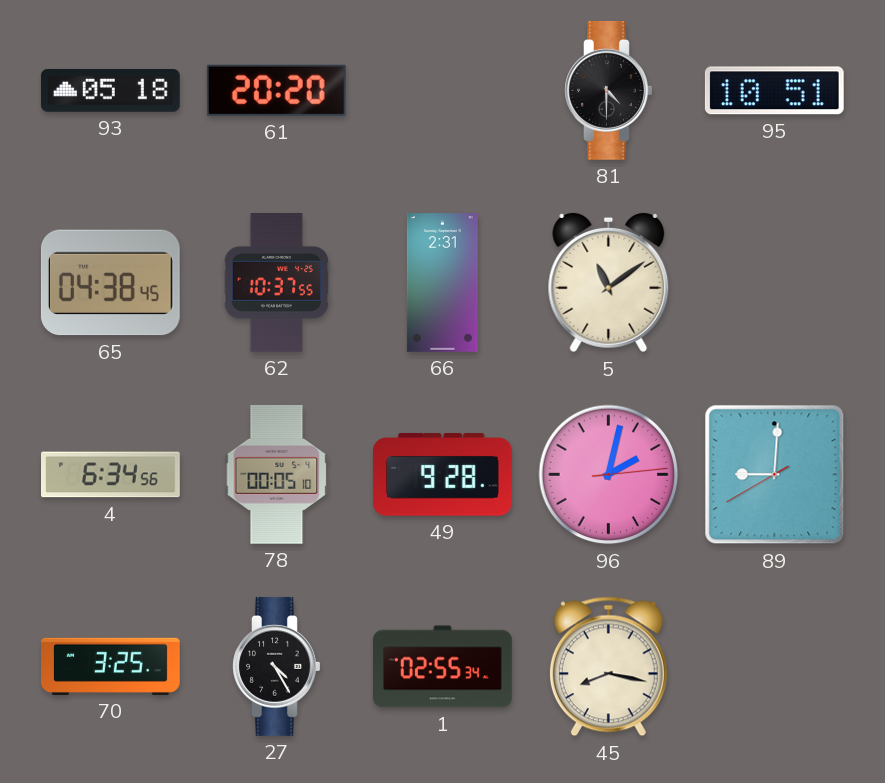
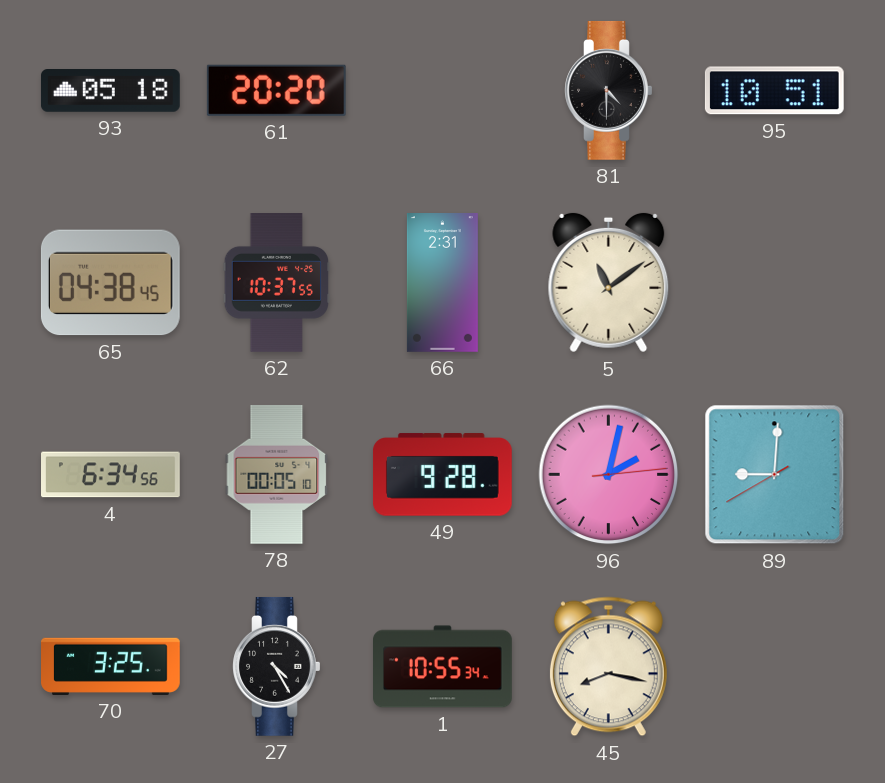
1: 02:55 -> 10:55 (443, 667)
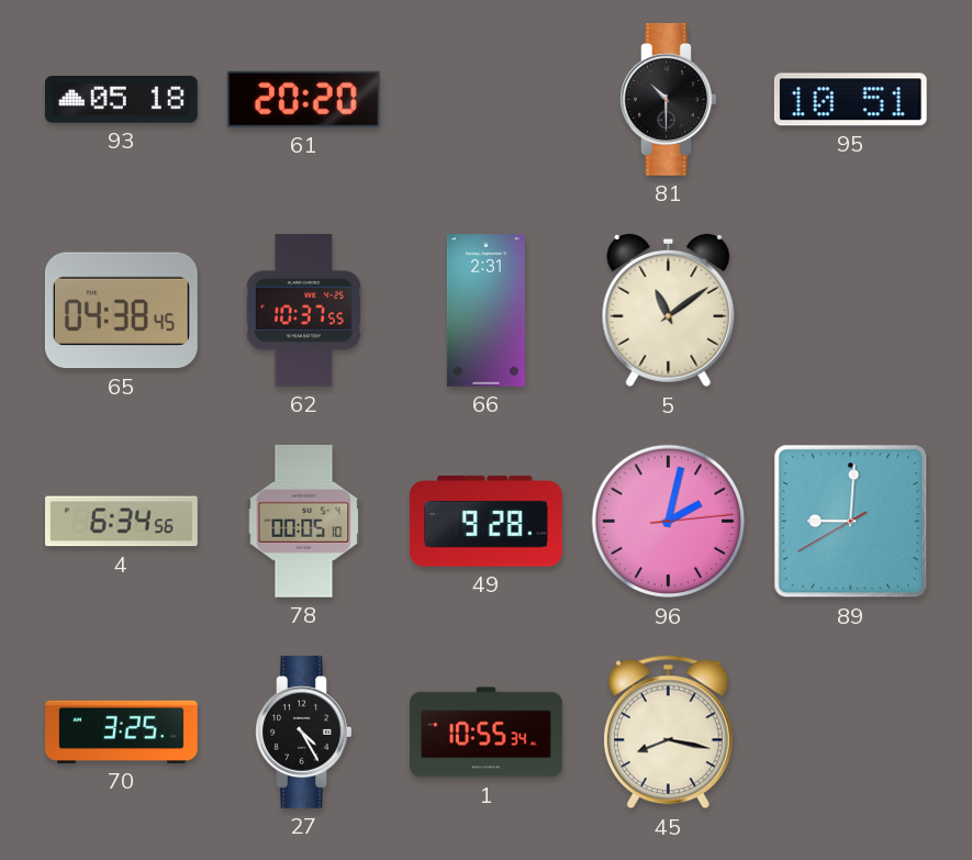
81: 4:30 -> 10:30 (669, 99)
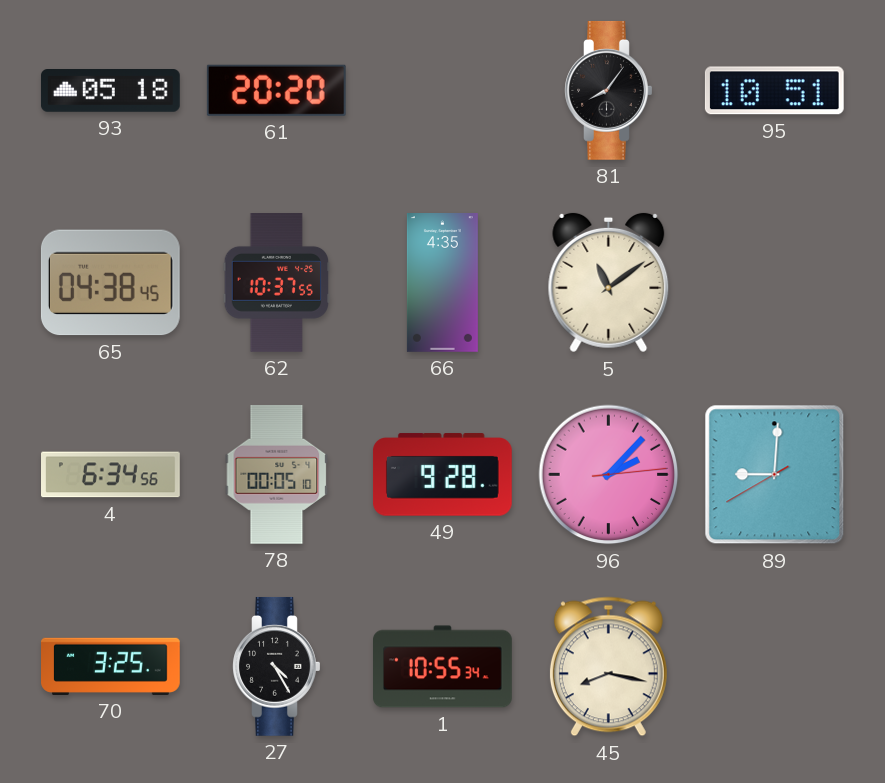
81: 10:30 -> 8:06 (609, 90)
66: 2:31 -> 4:35 (442, 283)
96: 2:02 -> 2:07 (609, 475)
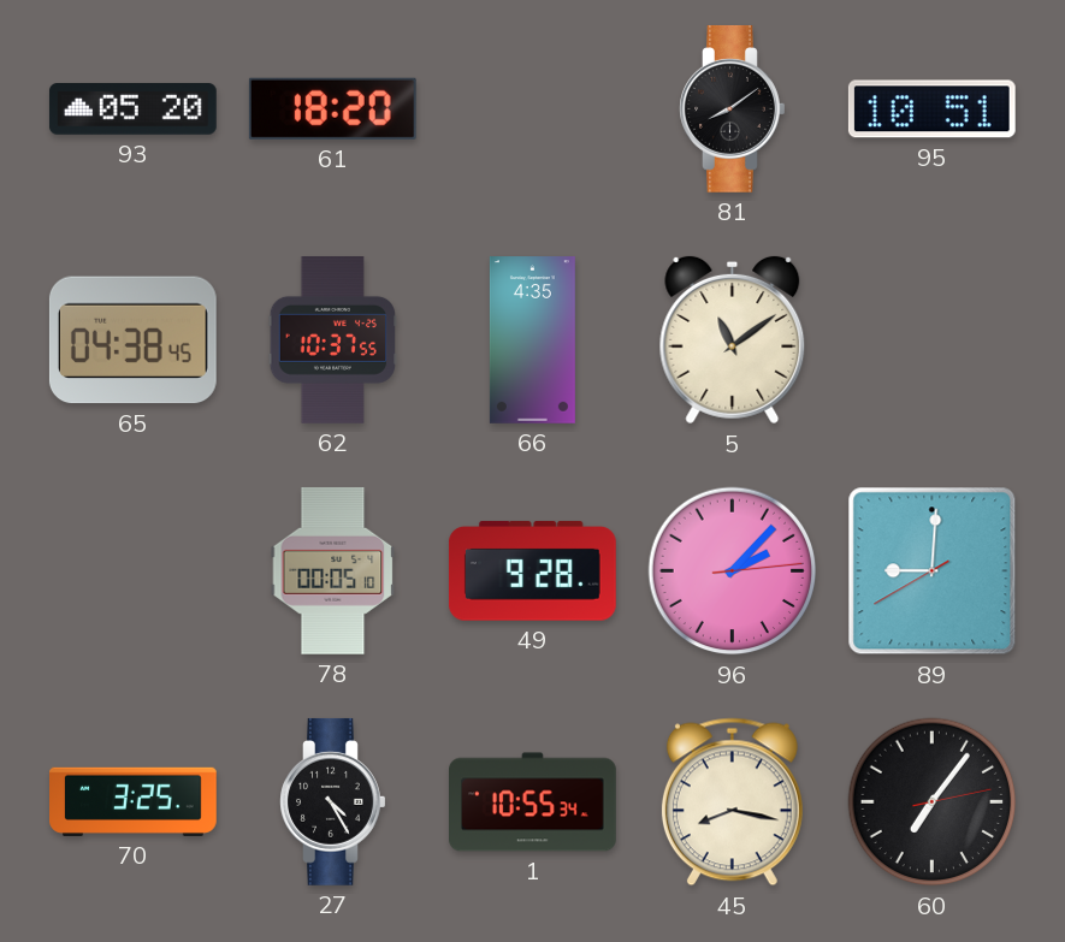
93: 05:18 -> 05:20 (134, 109)
61: 20:20 -> 18:20 (332, 108)
81: 8:06 -> 8:09 (733, 108)
4: 6:34 -> none (111, 475)
60: none -> 7:06 (933, 802)
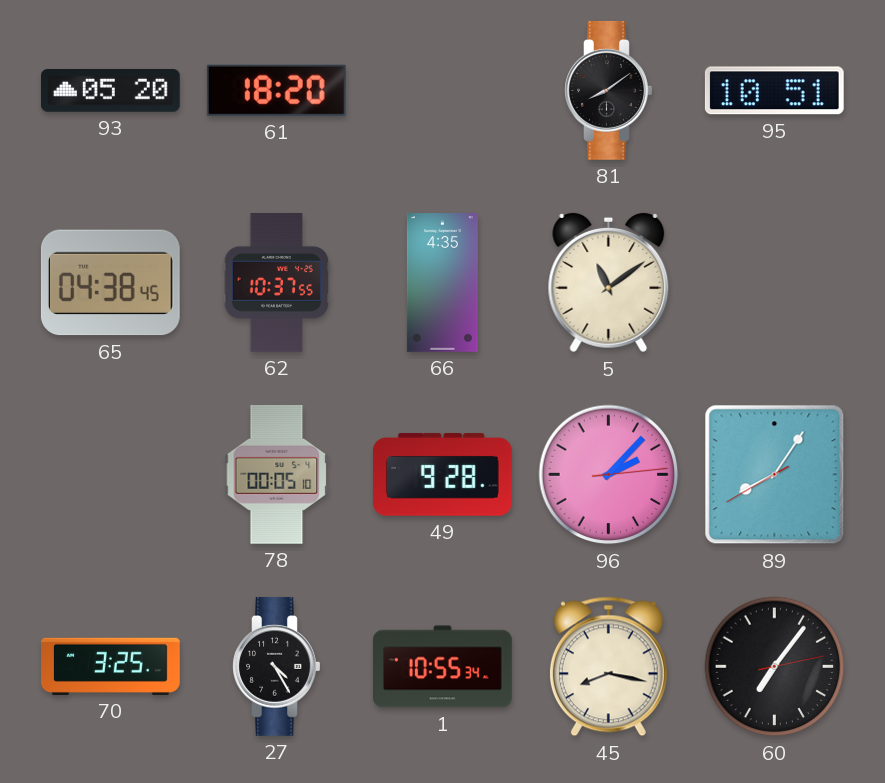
89: 9:00 -> 8:05 (775, 475)
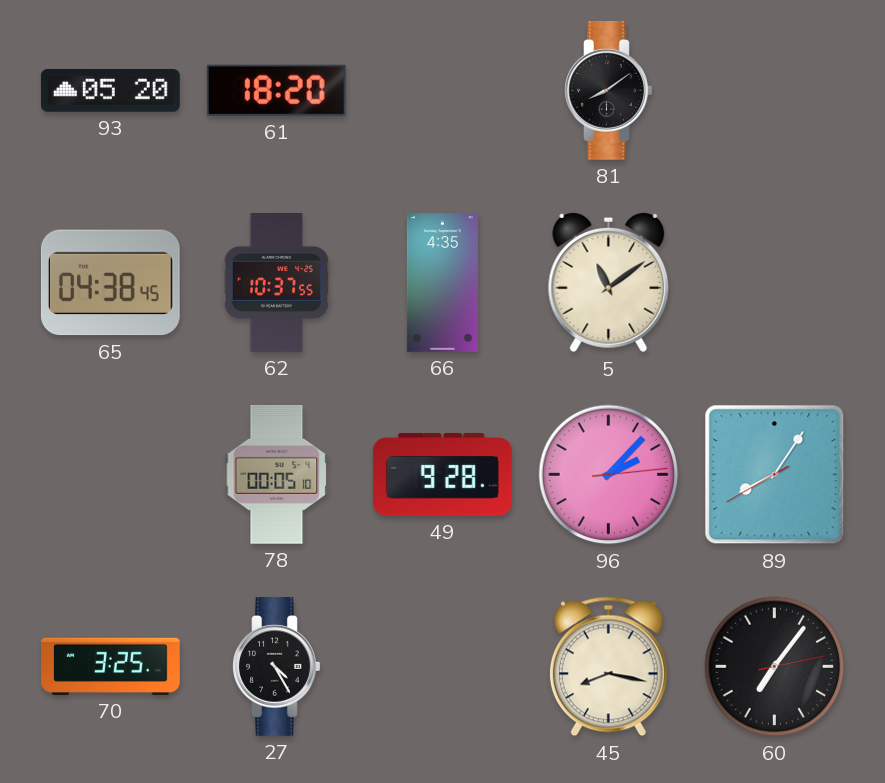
95: 10:51 -> none (774, 91)
1: 10:55 -> none (443, 667)
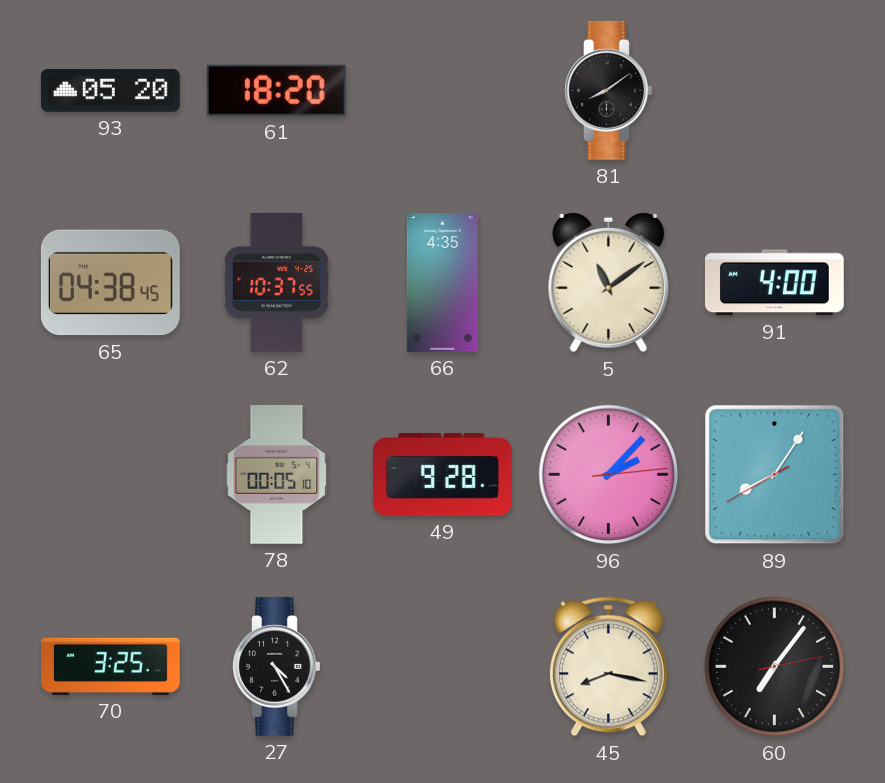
91: none -> 4:00 (774, 283)
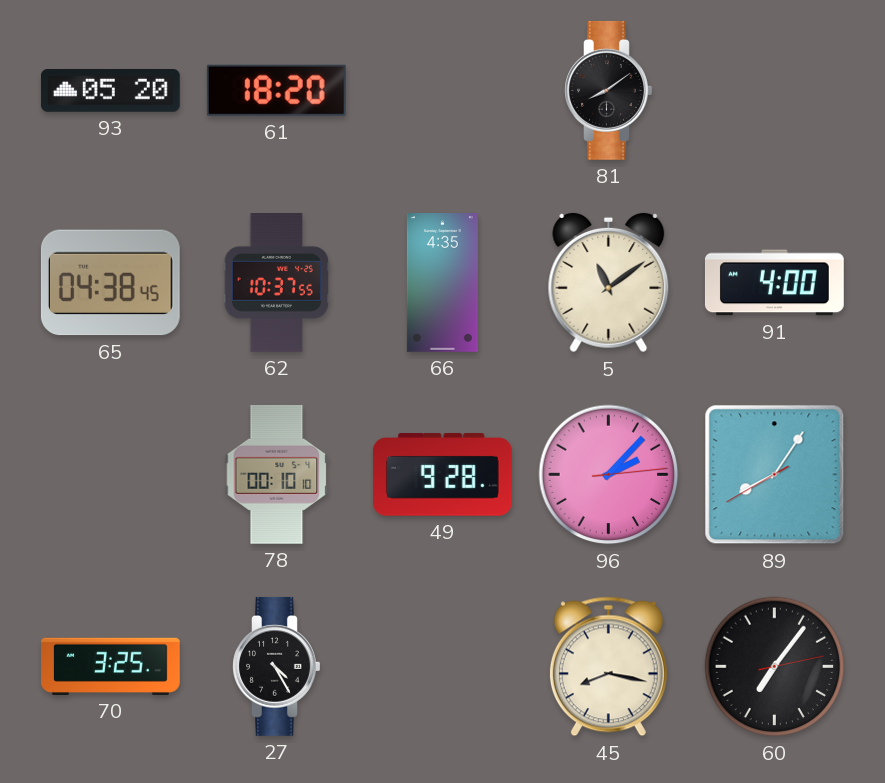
78: 00:05 -> 00:10 (277, 474)
